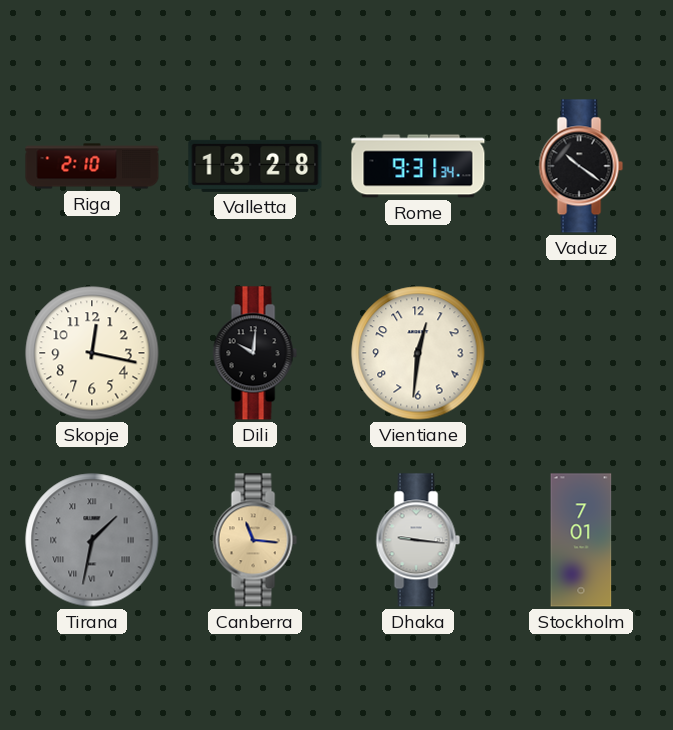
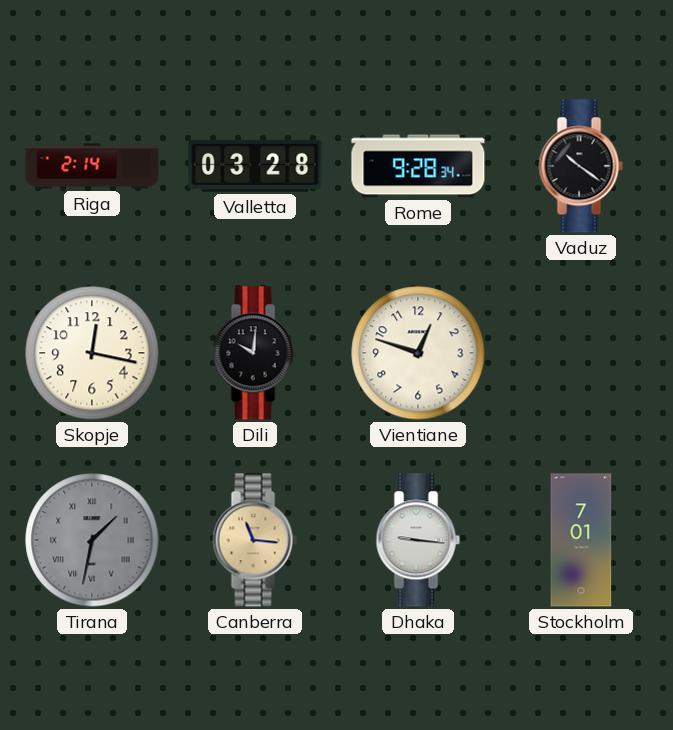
Riga: 2:10 -> 2:14 (92, 166)
Valletta: 13:28 -> 03:28 (255, 166)
Rome: 9:31 -> 9:28 (418, 166)
Vientiane: 12:31 -> 12:48 (418, 353)
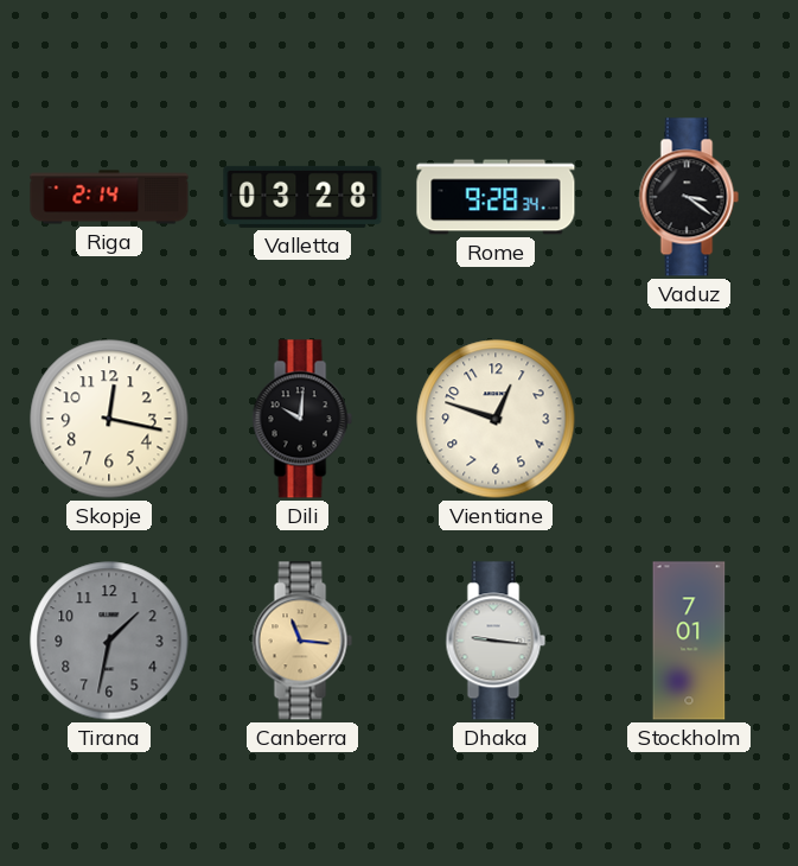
Vaduz: 10:21 -> 3:21 (689, 197)
Tirana numerals: Roman -> Arabic (109, 641)
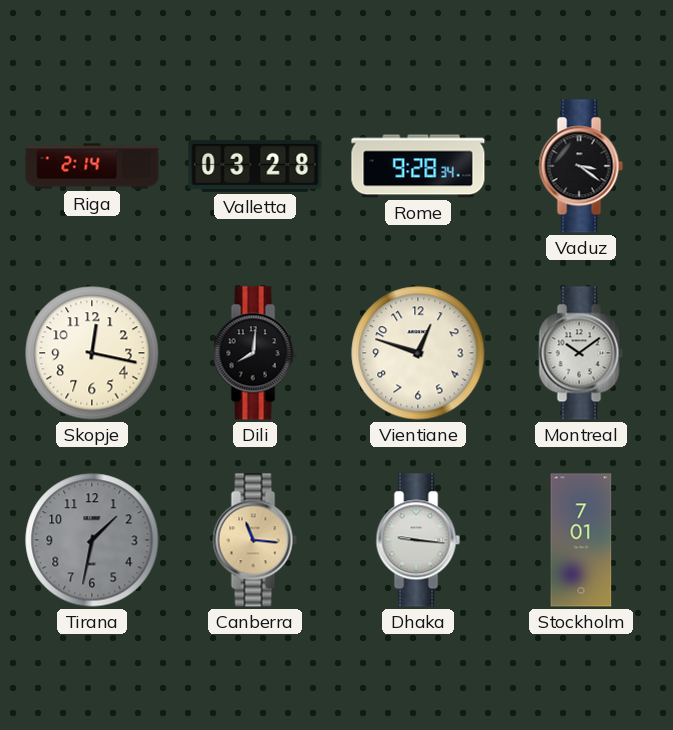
Dili: 10:01 -> 8:01 (255, 353)
Montreal: none -> 10:09 (581, 353)
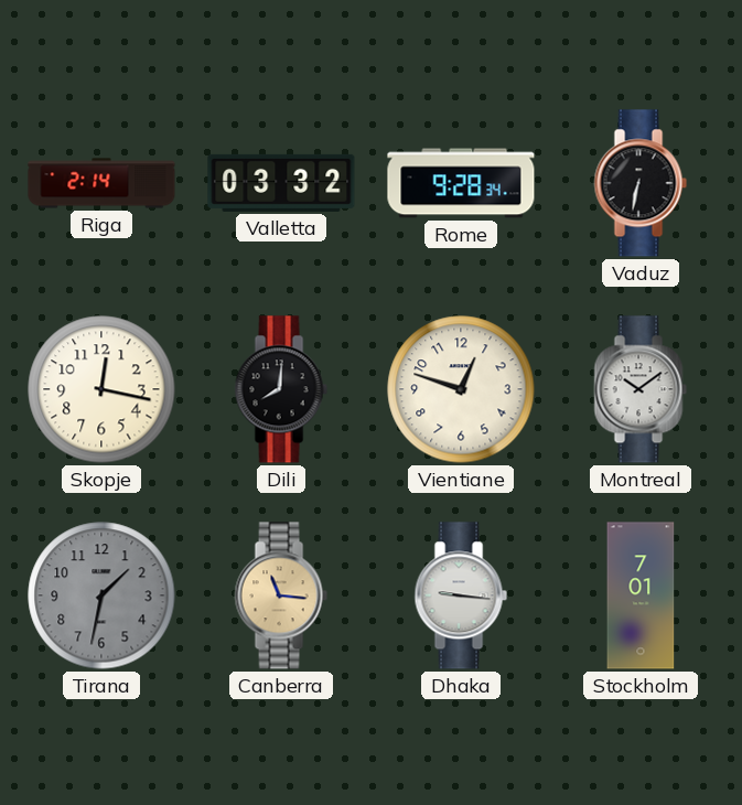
Valletta: 03:28 -> 03:32 (281, 183)
Vaduz: 3:21 -> 6:32 (641, 183)
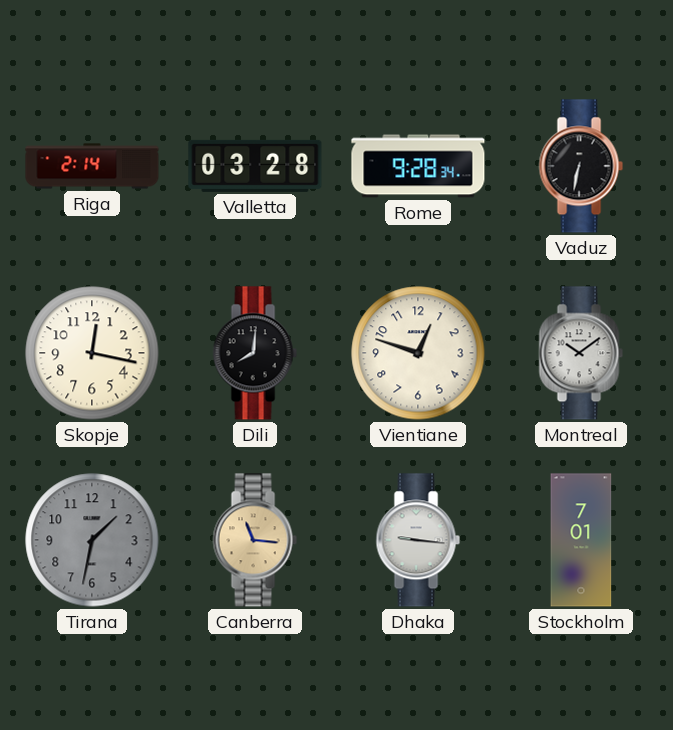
Valletta: 03:32 -> 03:28 (255, 166)
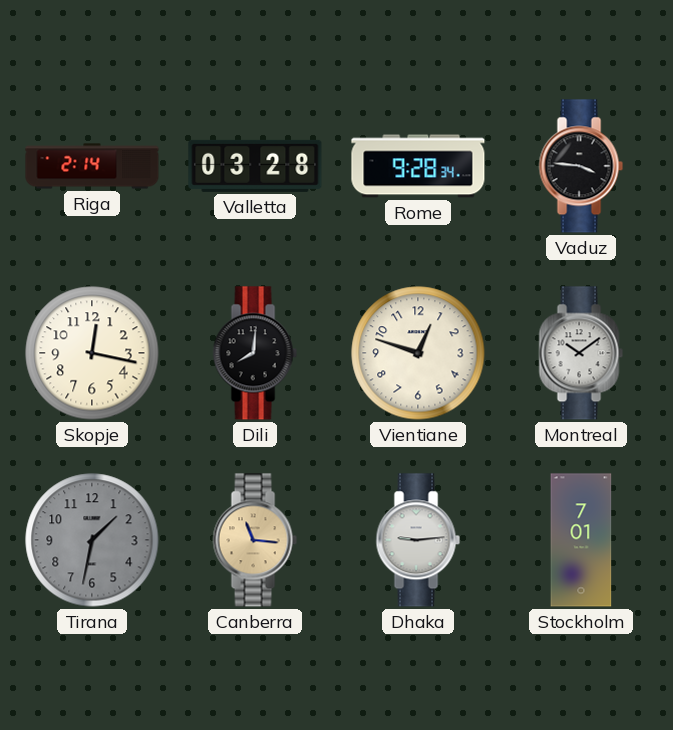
Vaduz: 6:32 -> 3:46 (581, 166)
Dhaka: 9:16 -> 9:14 (418, 540)
